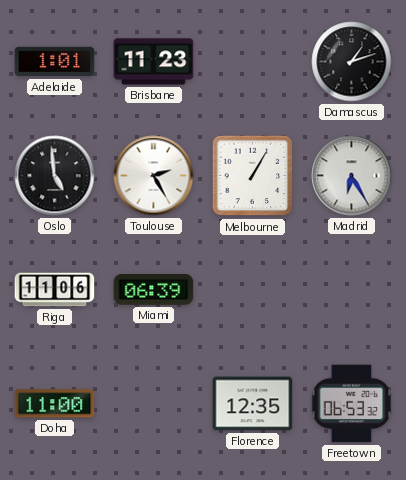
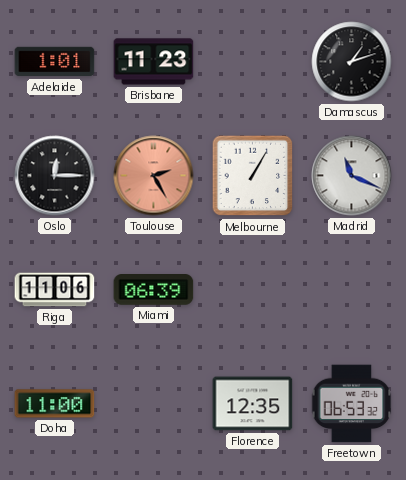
Oslo: 4:59 -> 12:15 (55, 176)
Toulouse dial: white -> salmon (154, 176)
Madrid: 6:25 -> 11:19 (352, 176)
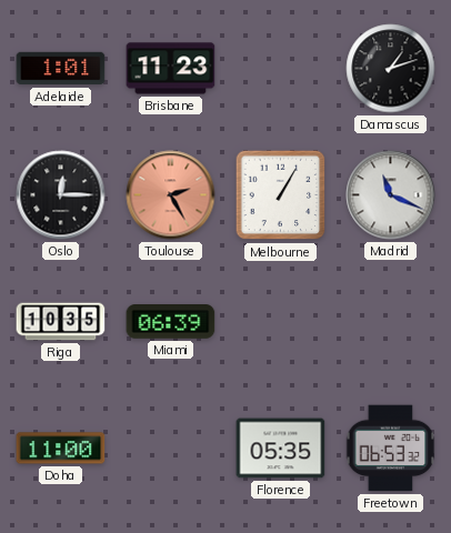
Riga: 11:06 -> 10:35 (61, 322)
Florence: 12:35 -> 05:35 (281, 449)
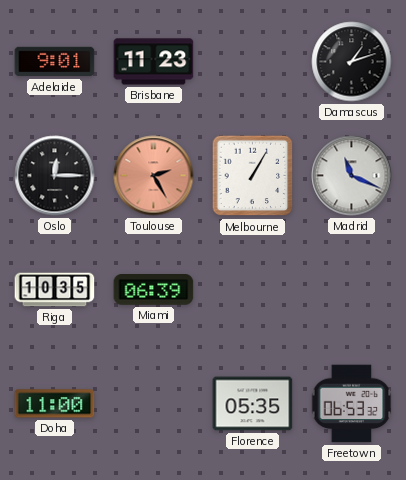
Adelaide: 1:01 -> 9:01 (55, 62)
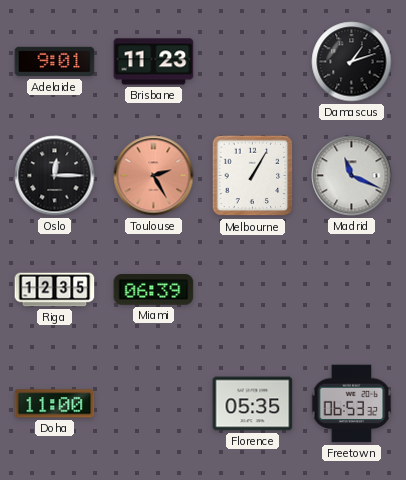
Riga: 10:35 -> 12:35 (55, 290)
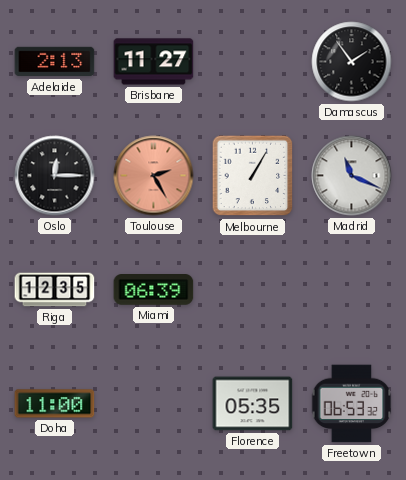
Adelaide: 9:01 -> 2:13 (55, 62)
Brisbane: 11:23 -> 11:27 (154, 62)
Damascus: 1:12 -> 1:54 (352, 62)
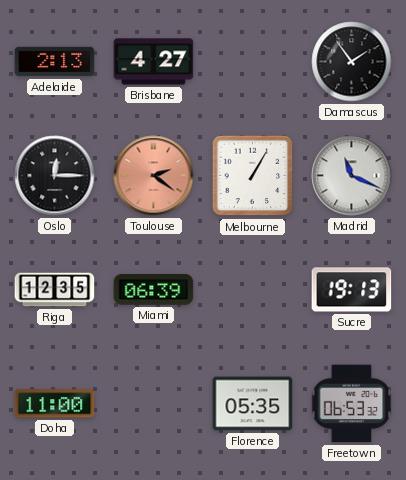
Brisbane: 11:27 -> 4:27 (154, 62)
Toulouse: 2:25 -> 2:21 (154, 176)
Sucre: none -> 19:13 (352, 290)
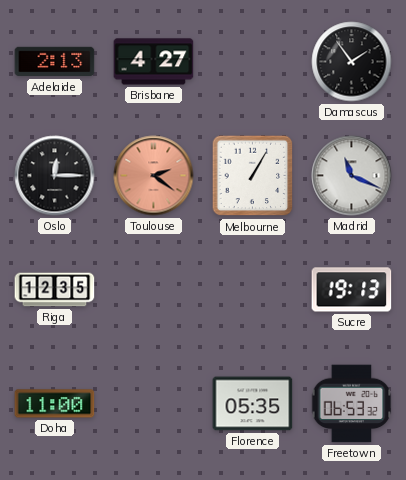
Miami: 06:39 -> none (154, 290)
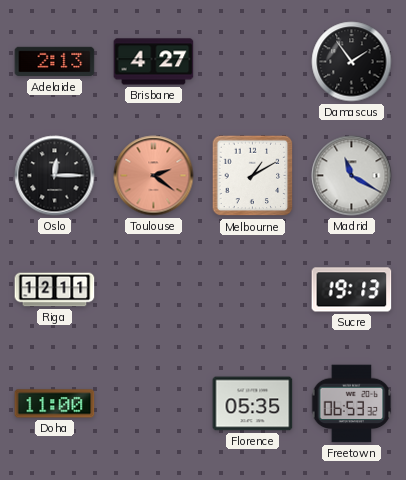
Melbourne: 1:05 -> 1:10 (253, 176)
Madrid: 11:19 -> 11:20 (352, 176)
Riga: 12:35 -> 12:11 (55, 290)
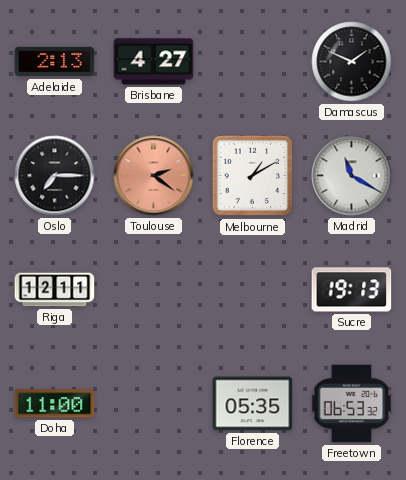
Damascus: 1:54 -> 1:49 (352, 62)
Oslo: 12:15 -> 7:15 (55, 176)
